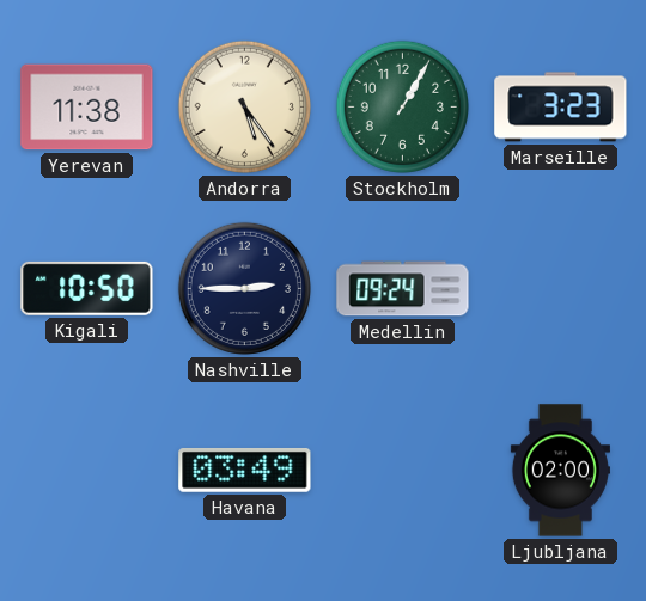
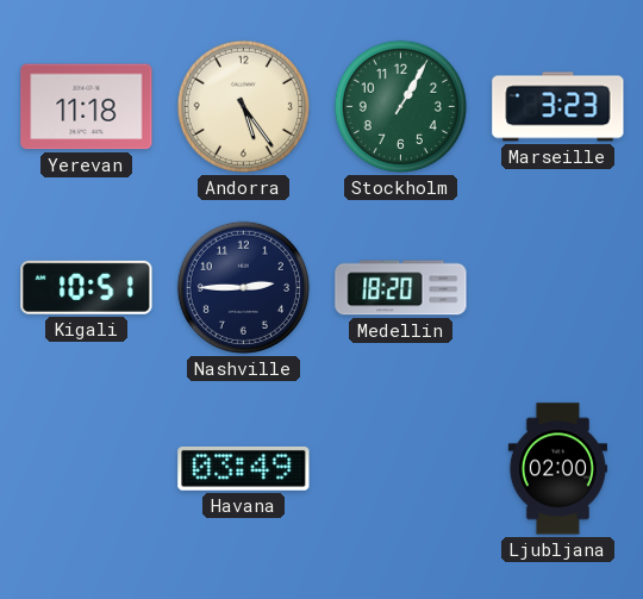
Yerevan: 11:38 -> 11:18 (87, 107)
Kigali: 10:50 -> 10:51 (87, 287)
Medellin: 09:24 -> 18:20 (401, 288)
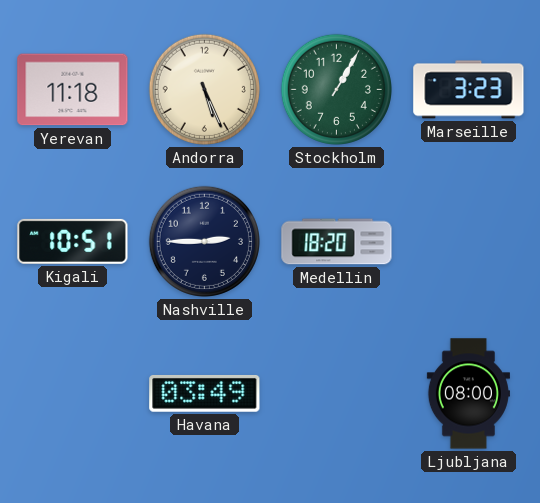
Andorra: 5:24 -> 5:26 (204, 89)
Ljubljana: 02:00 -> 08:00 (468, 394)
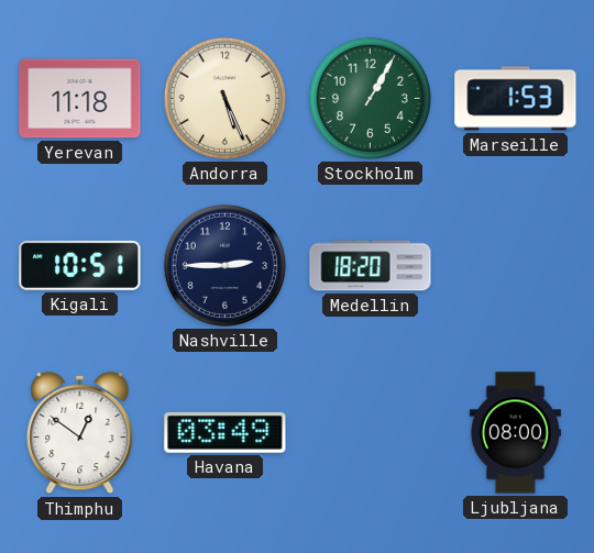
Marseille: 3:23 -> 1:53 (516, 99)
Thimphu: none -> 12:51 (80, 433)
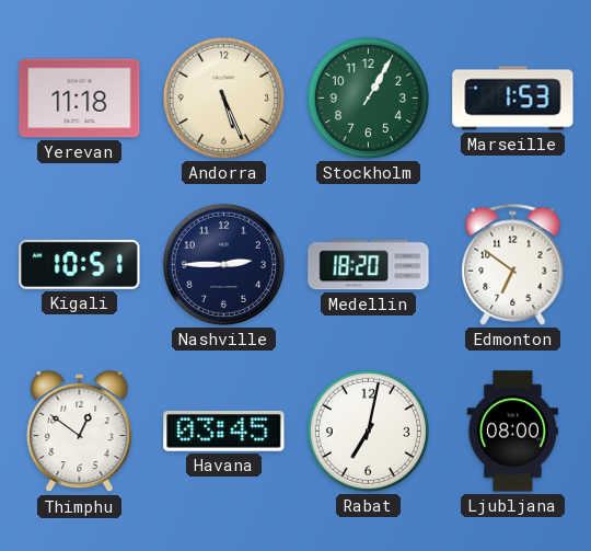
Edmonton: none -> 6:51 (513, 264)
Havana: 03:49 -> 03:45 (224, 431)
Rabat: none -> 7:02 (368, 431)
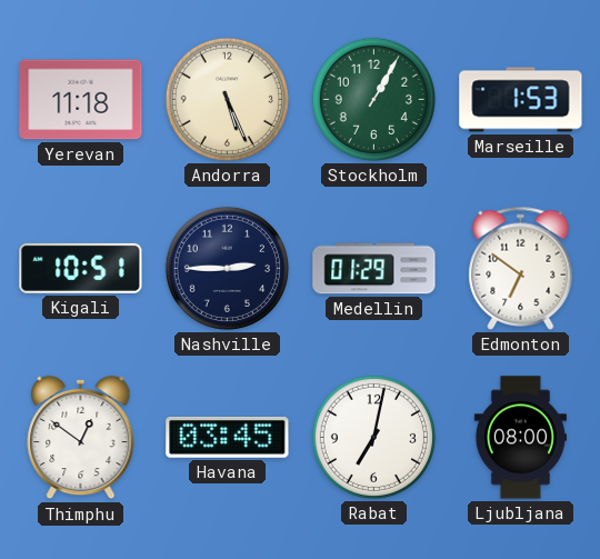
Medellin: 18:20 -> 01:29 (374, 269)
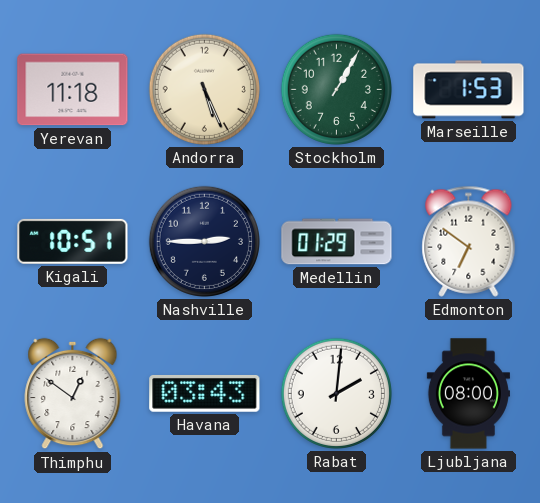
Havana: 03:45 -> 03:43 (205, 393)
Rabat: 7:02 -> 2:01 (336, 393)
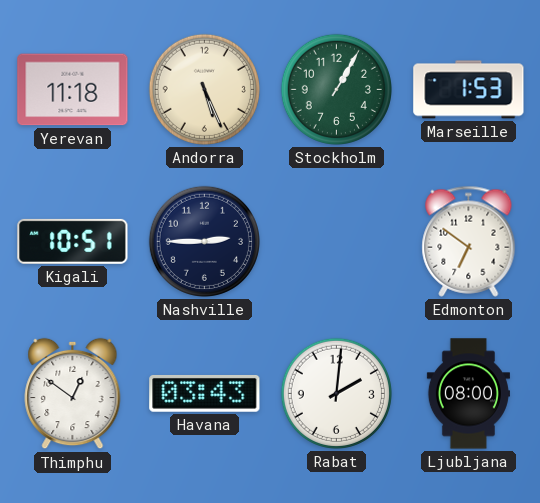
Medellin: 01:29 -> none (337, 242)
